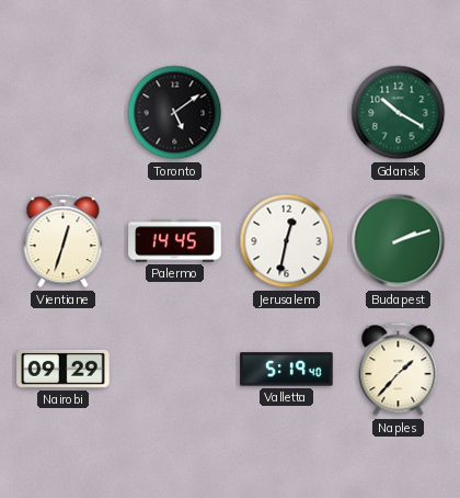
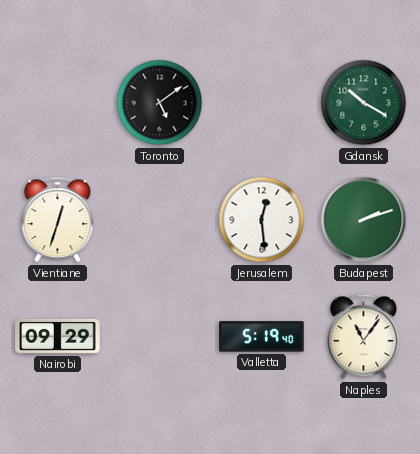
Palermo: 14:45 -> none (175, 241)
Jerusalem: 12:32 -> 12:29 (262, 220)
Naples: 1:37 -> 11:06 (364, 337)
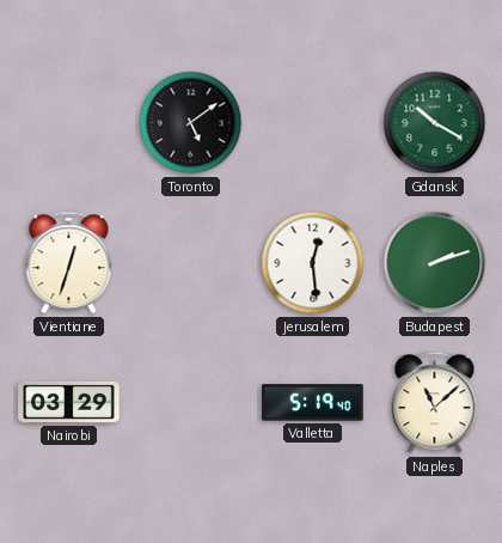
Nairobi: 09:29 -> 03:29 (69, 402)
Naples: 11:06 -> 11:08 (435, 403)
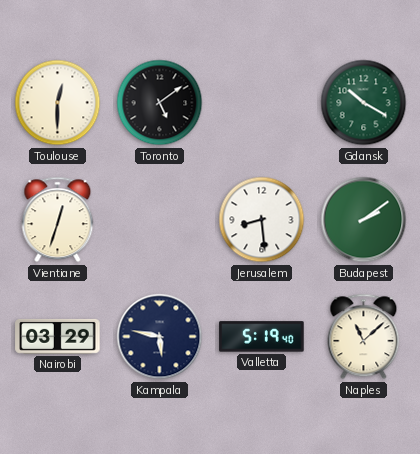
Toulouse: none -> 12:30 (58, 103)
Jerusalem: 12:29 -> 8:29 (262, 220)
Budapest: 2:12 -> 2:09 (364, 220)
Kampala: none -> 5:47 (160, 337)
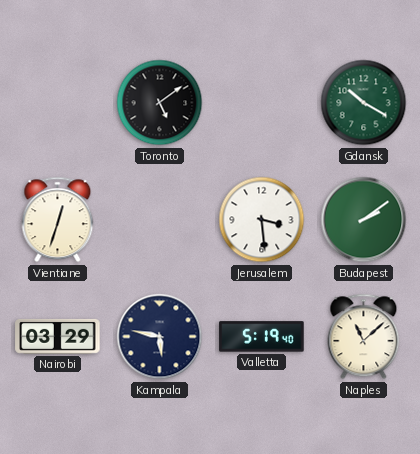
Toulouse: 12:30 -> none (58, 103)
Jerusalem: 8:29 -> 3:29 (262, 220)
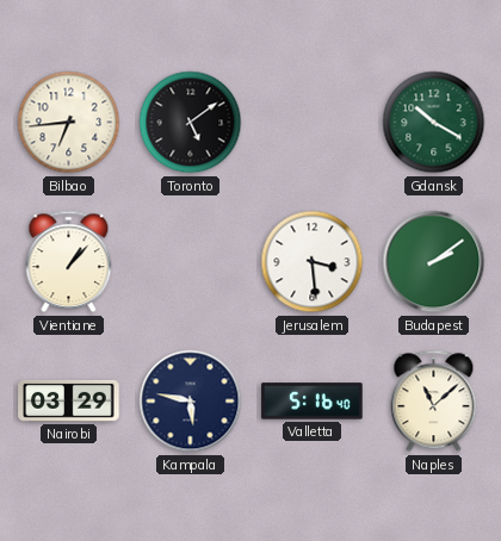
Bilbao: none -> 6:44 (69, 123)
Vientiane: 12:33 -> 1:07 (69, 262)
Valletta: 5:19 -> 5:16 (313, 402)
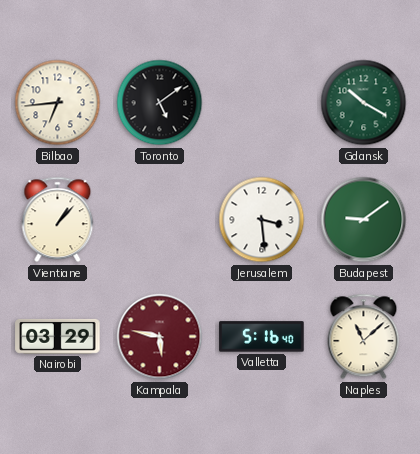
Budapest: 2:09 -> 9:09 (364, 220)
Kampala dial: navy -> burgundy (160, 337)
